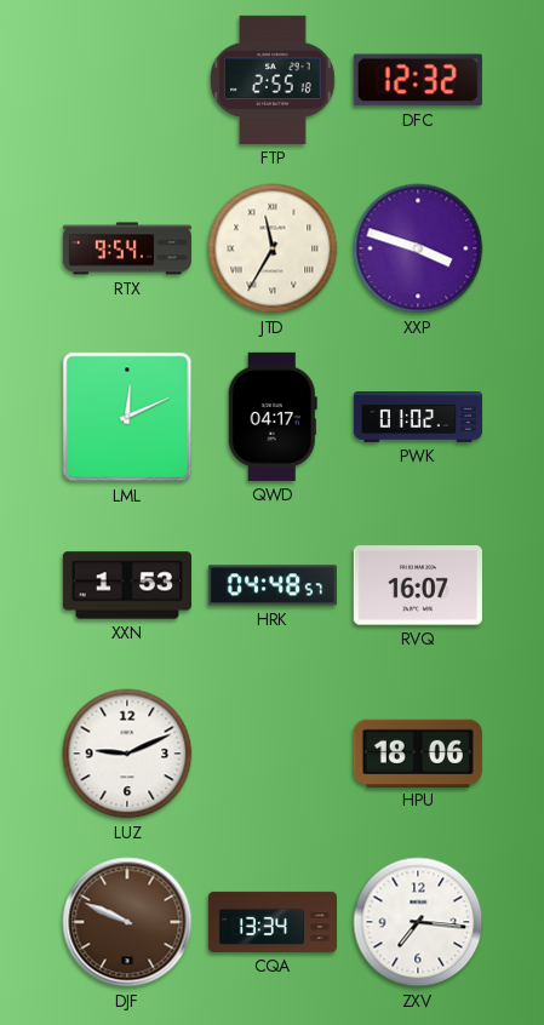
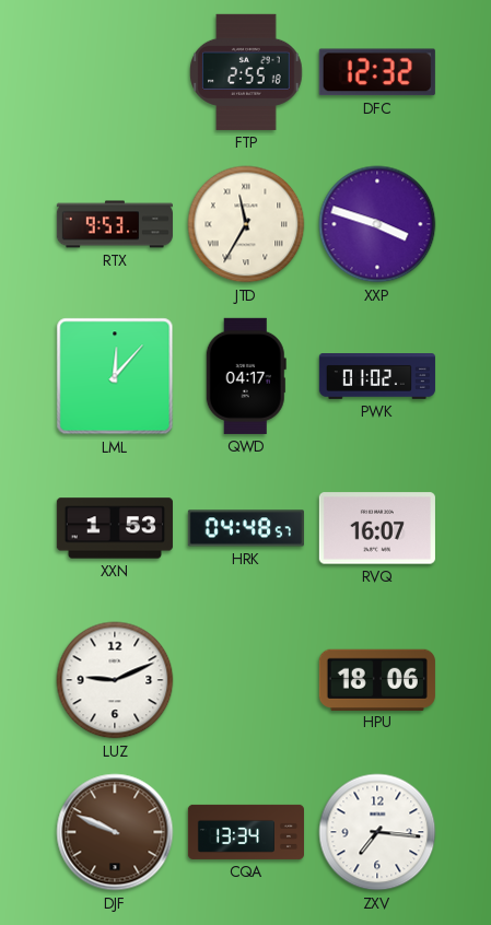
RTX: 9:54 -> 9:53 (115, 224)
LML: 12:11 -> 12:07 (115, 376)
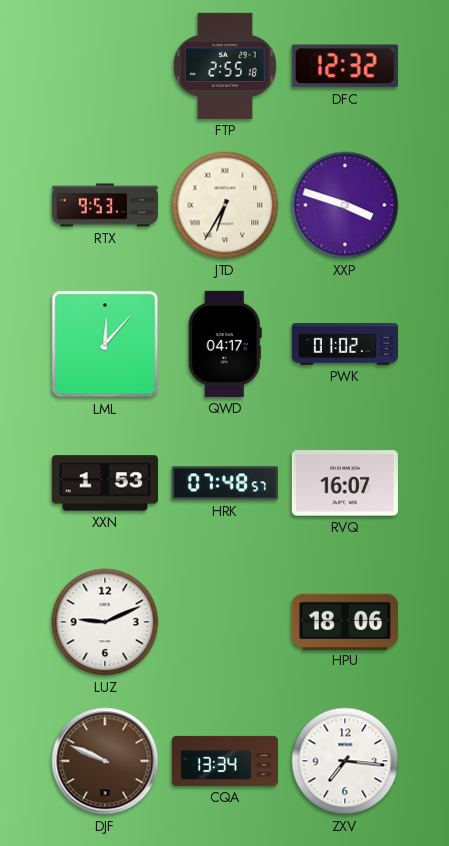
JTD: 11:35 -> 6:35 (225, 205)
HRK: 04:48 -> 07:48 (225, 483)
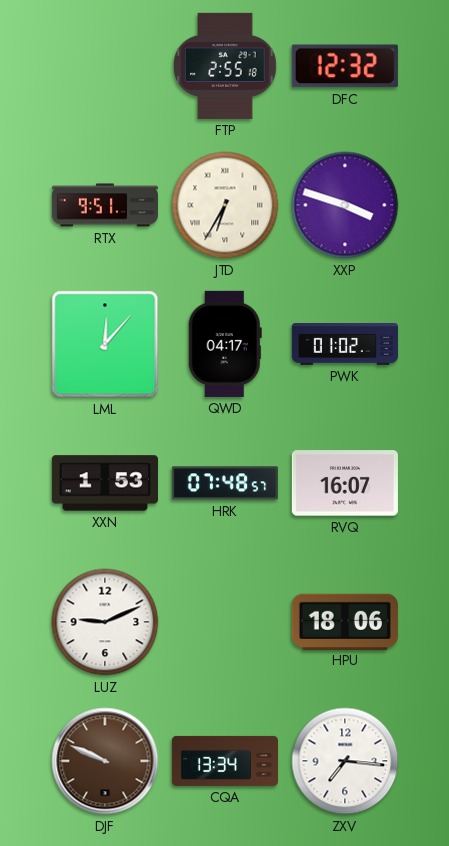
RTX: 9:53 -> 9:51 (105, 205)
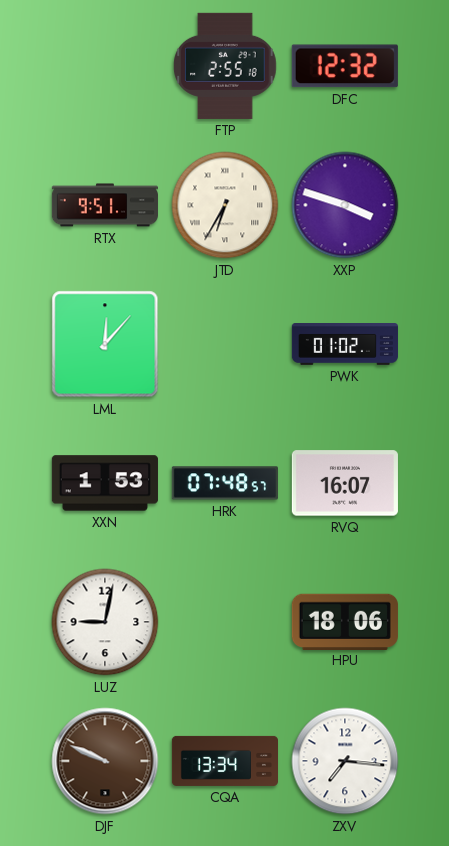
QWD: 04:17 -> none (225, 344)
LUZ: 9:11 -> 9:02 (105, 622)
